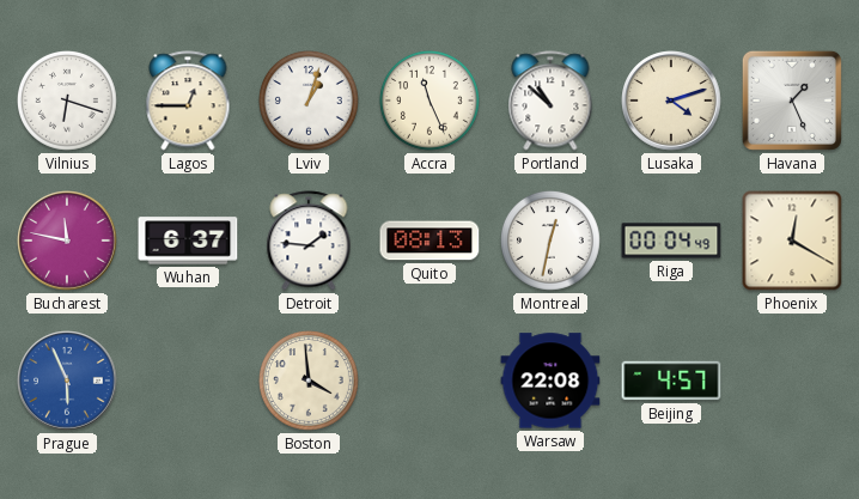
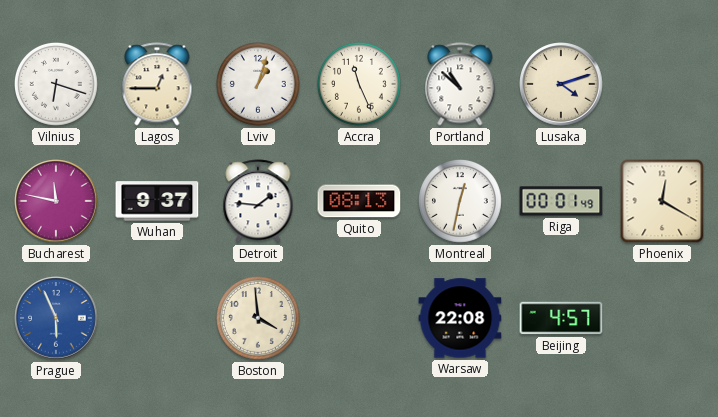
Havana: 1:26 -> none (792, 101)
Wuhan: 6:37 -> 9:37 (157, 201)
Riga: 00:04 -> 00:01 (561, 201)
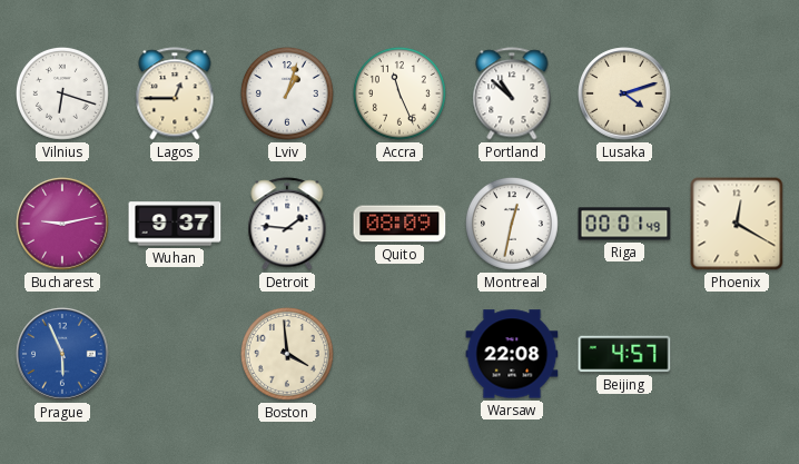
Bucharest: 11:47 -> 9:13 (62, 224)
Quito: 08:13 -> 08:09 (399, 224)
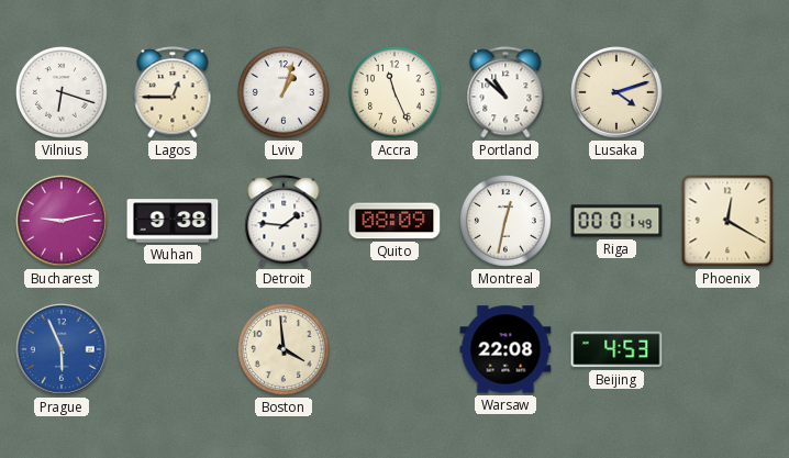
Wuhan: 9:37 -> 9:38 (173, 221)
Beijing: 4:57 -> 4:53 (616, 349)
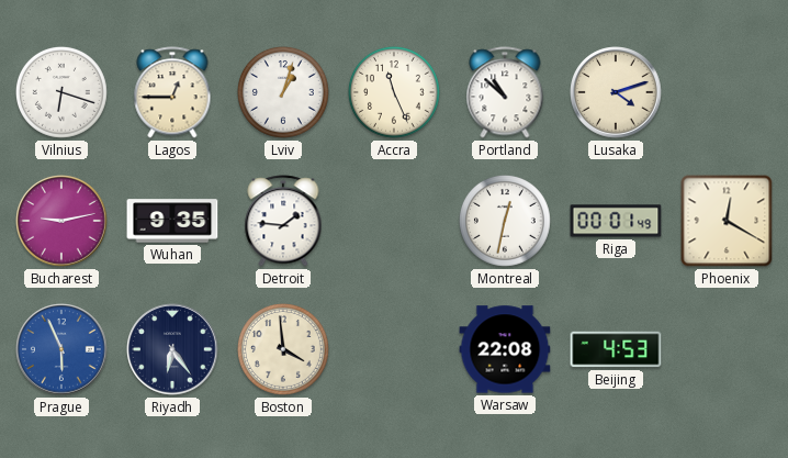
Wuhan: 9:38 -> 9:35 (172, 221)
Quito: 08:09 -> none (394, 221)
Riyadh: none -> 6:24 (172, 349)
